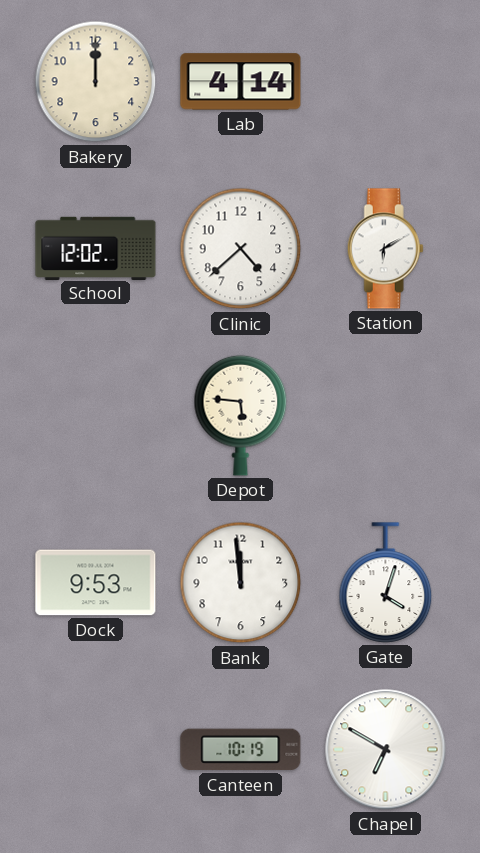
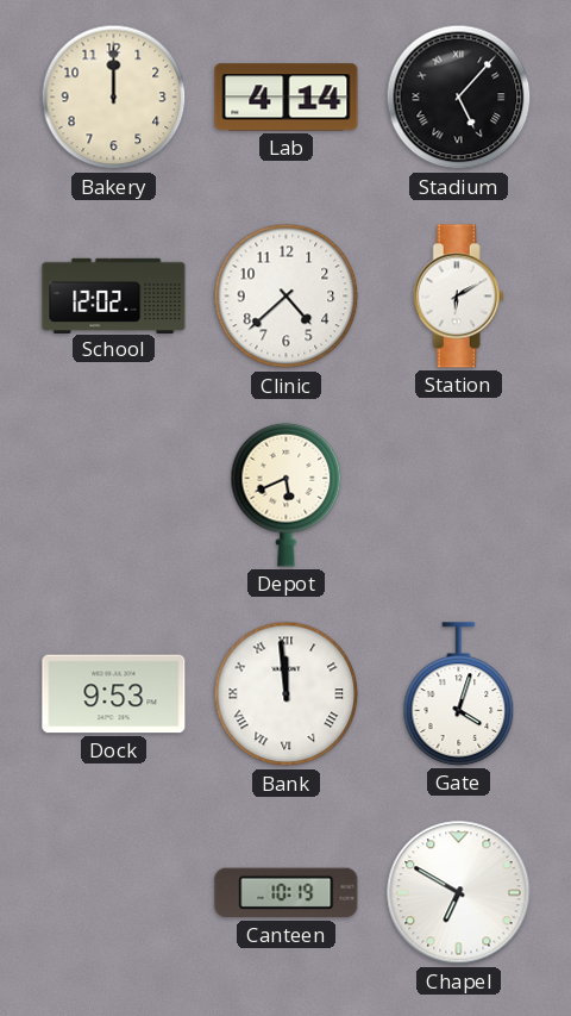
Stadium: none -> 5:07 (459, 98)
Depot: 5:46 -> 5:41 (287, 494)
Bank numerals: Arabic -> Roman (287, 694)
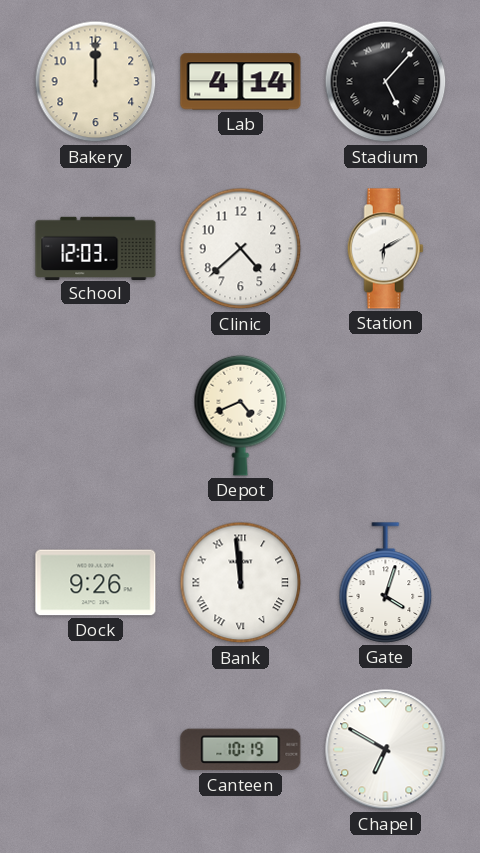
School: 12:02 -> 12:03 (96, 248)
Depot: 5:41 -> 4:41 (241, 415)
Dock: 9:53 -> 9:26 (96, 583)
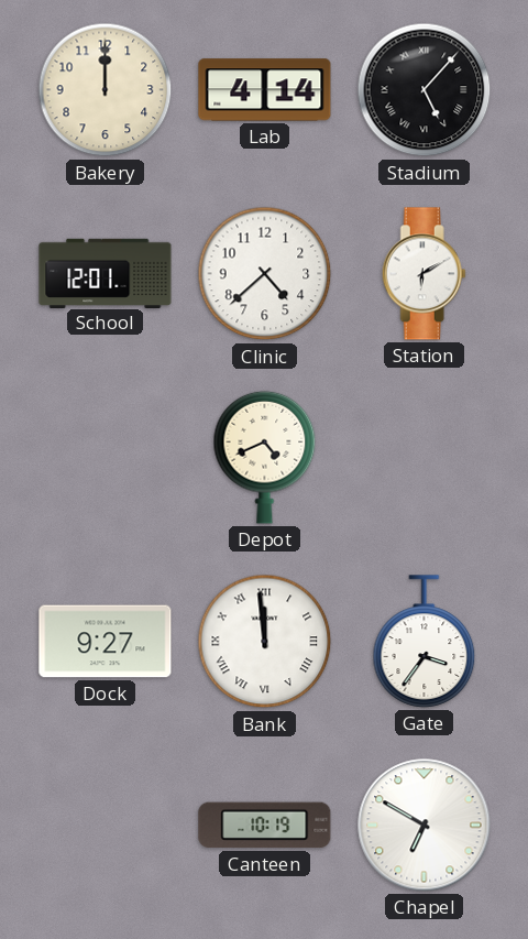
School: 12:03 -> 12:01 (106, 273)
Dock: 9:26 -> 9:27 (106, 642)
Gate: 4:03 -> 3:36 (425, 642)
